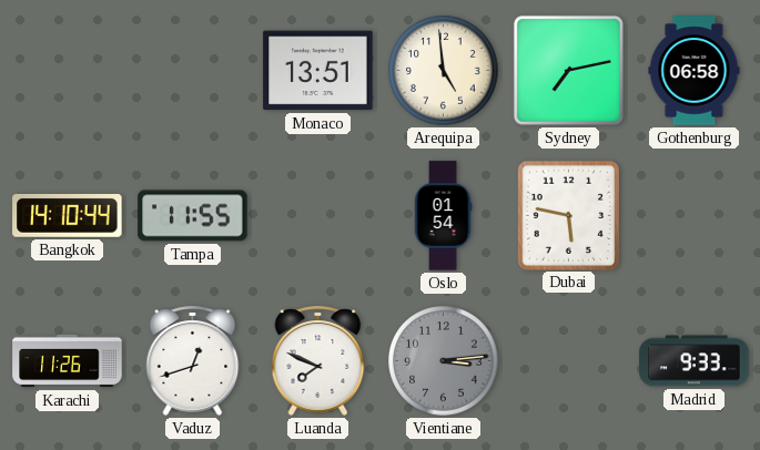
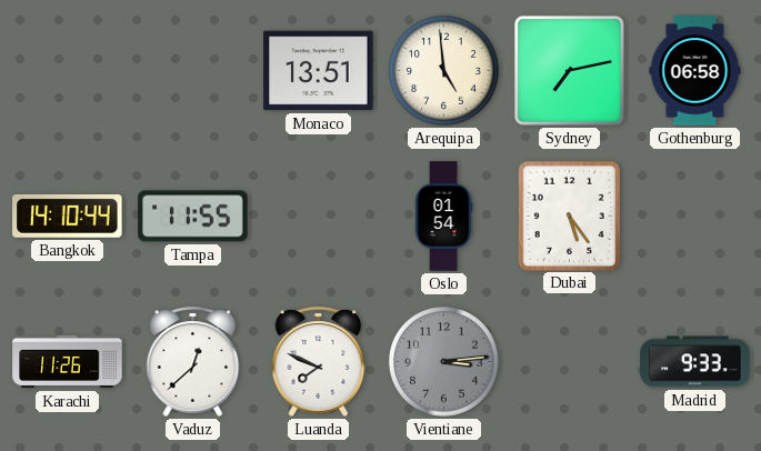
Dubai: 5:47 -> 5:24 (569, 216)
Vaduz: 12:42 -> 12:38 (193, 361)
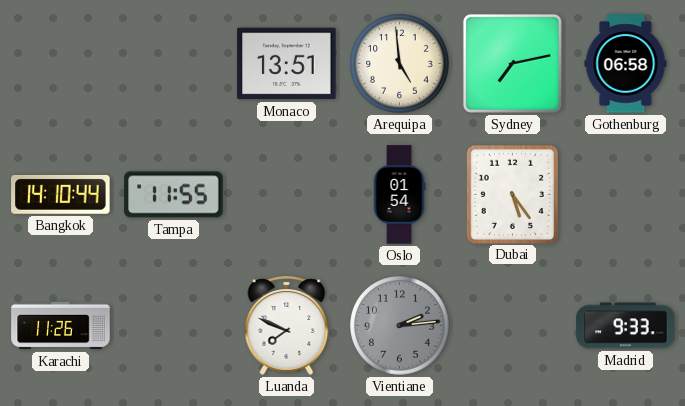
Vaduz: 12:38 -> none (193, 361)
Vientiane: 3:14 -> 2:14 (400, 326)
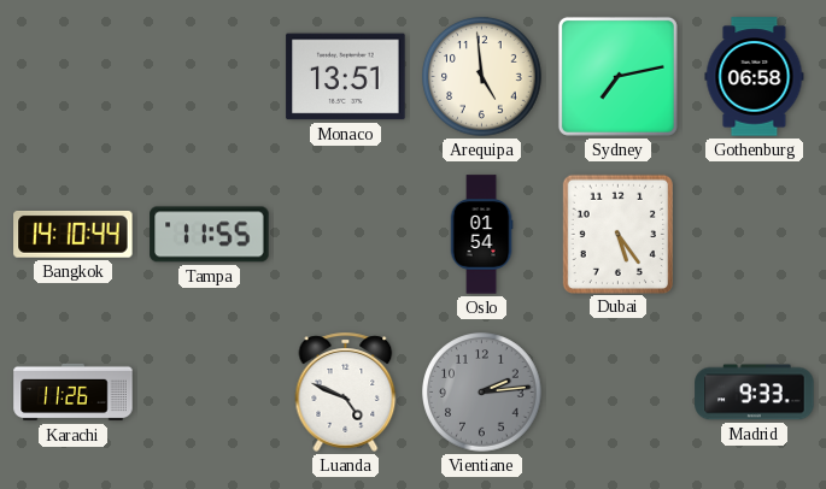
Luanda: 7:49 -> 4:49 (346, 391)
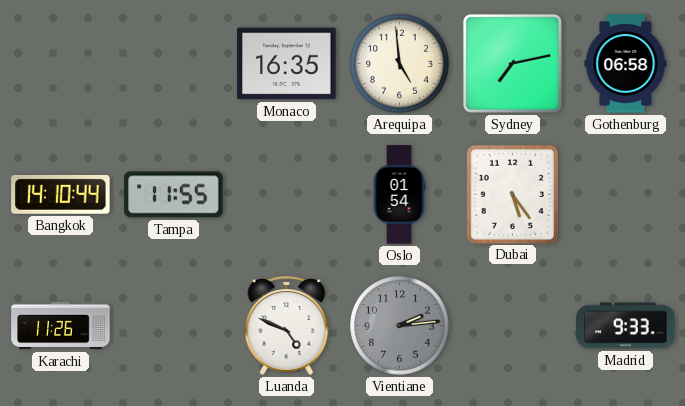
Monaco: 13:51 -> 16:35 (287, 64)
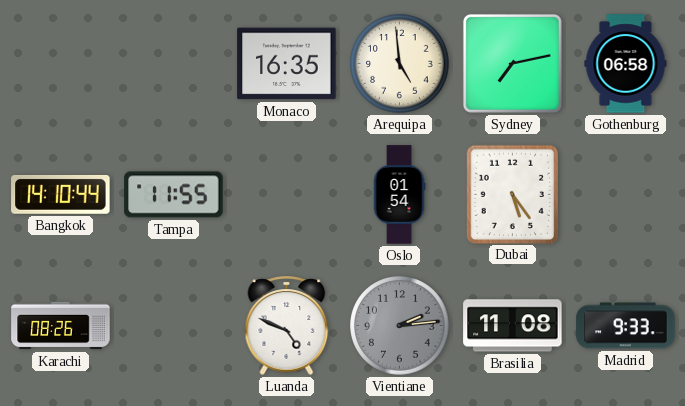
Karachi: 11:26 -> 08:26 (61, 326)
Brasilia: none -> 11:08 (513, 326)
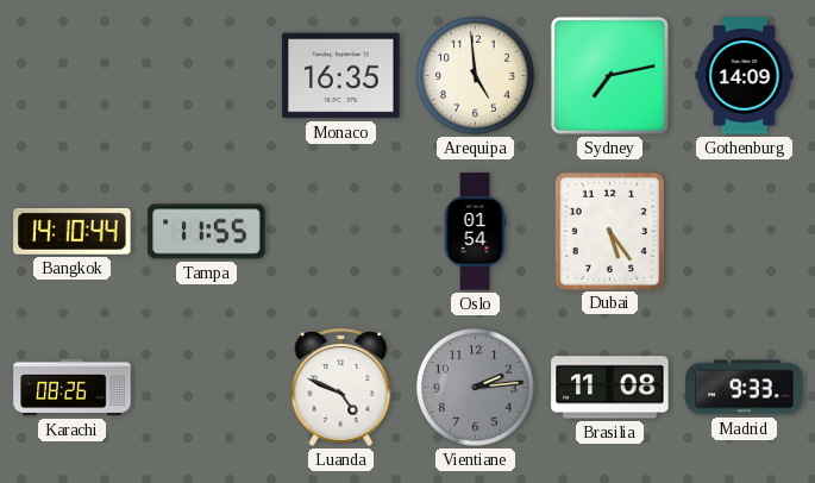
Gothenburg: 06:58 -> 14:09 (745, 76)
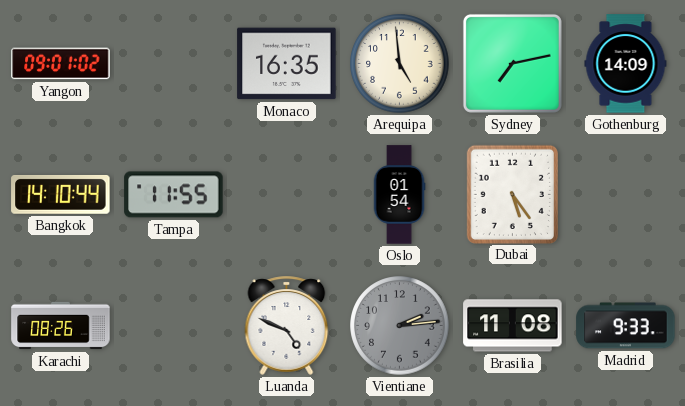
Yangon: none -> 09:01 (61, 64)
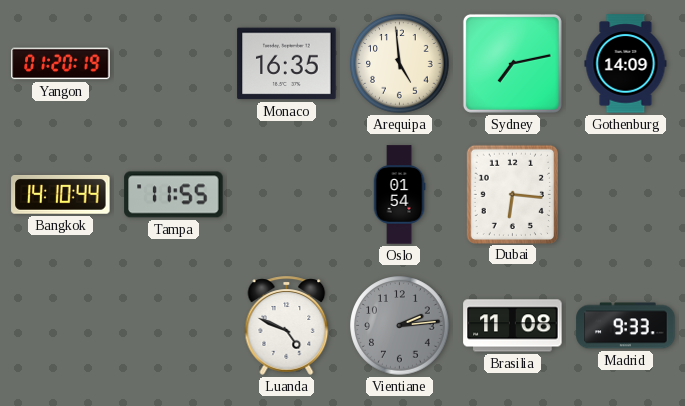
Yangon: 09:01 -> 01:20 (61, 64)
Dubai: 5:24 -> 6:16 (512, 194)
Karachi: 08:26 -> none (61, 326)
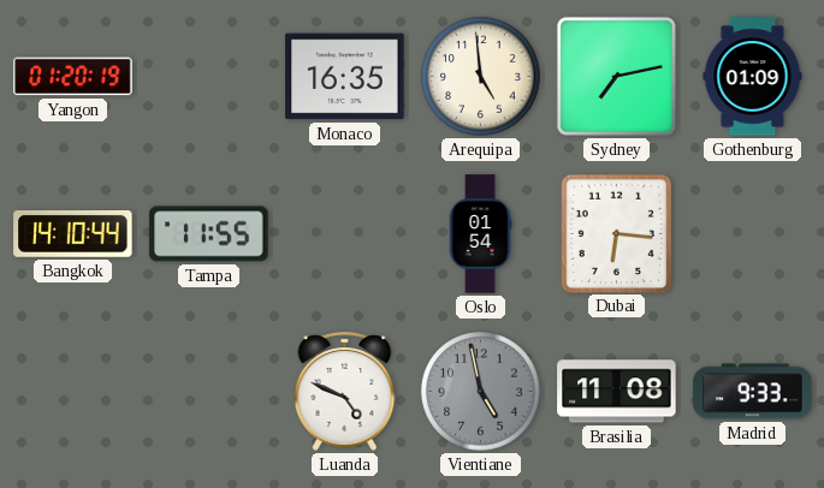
Gothenburg: 14:09 -> 01:09 (753, 77)
Vientiane: 2:14 -> 4:58 (481, 392)
